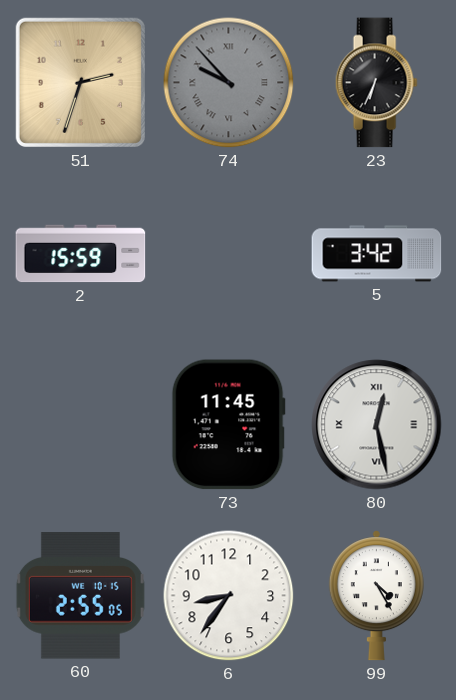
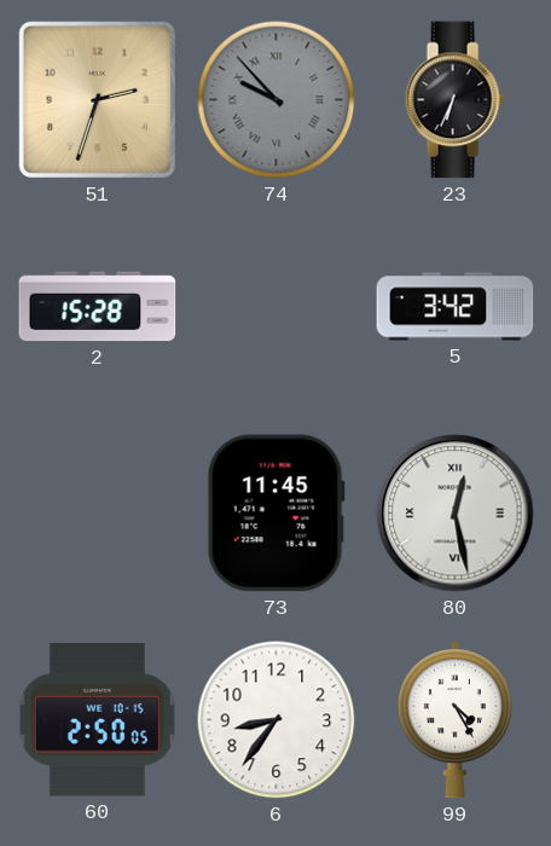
2: 15:59 -> 15:28 (98, 307)
60: 2:55 -> 2:50 (97, 720)
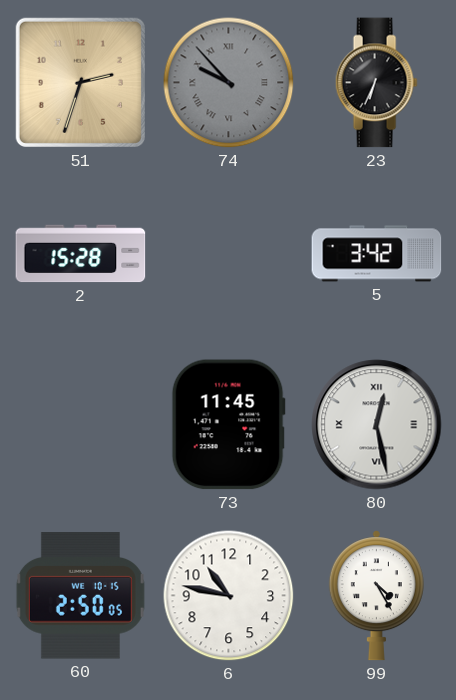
6: 8:36 -> 10:47 (229, 596)
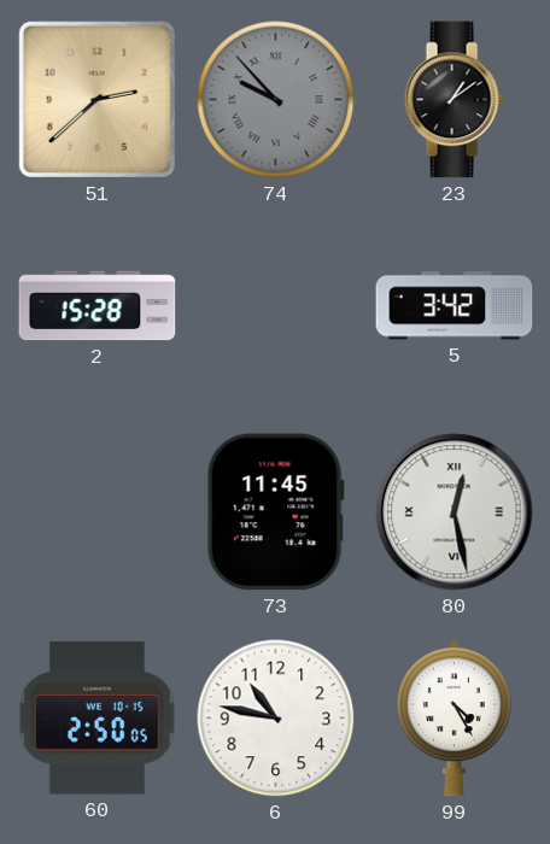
51: 2:33 -> 2:38 (96, 99)
23: 6:34 -> 1:09 (454, 100)
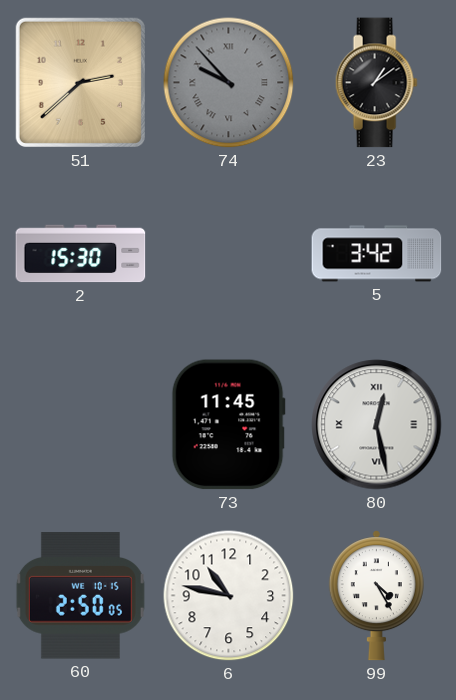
2: 15:28 -> 15:30 (81, 254)
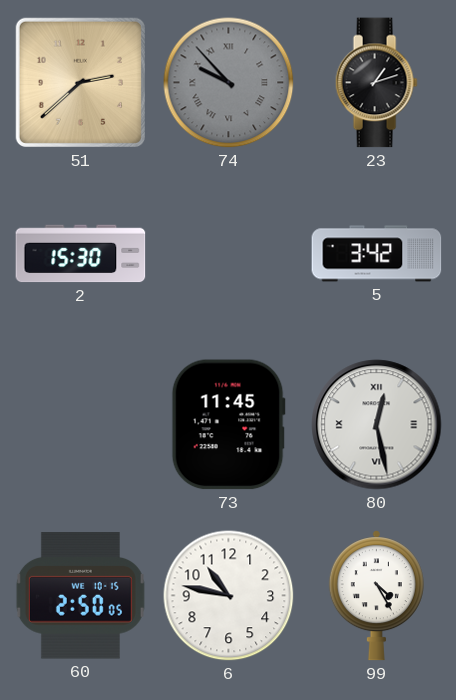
23: 1:09 -> 1:12 (376, 83)
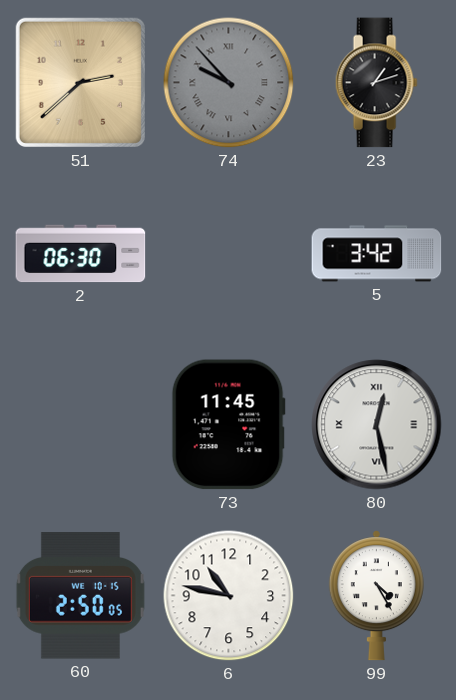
2: 15:30 -> 06:30 (81, 254)
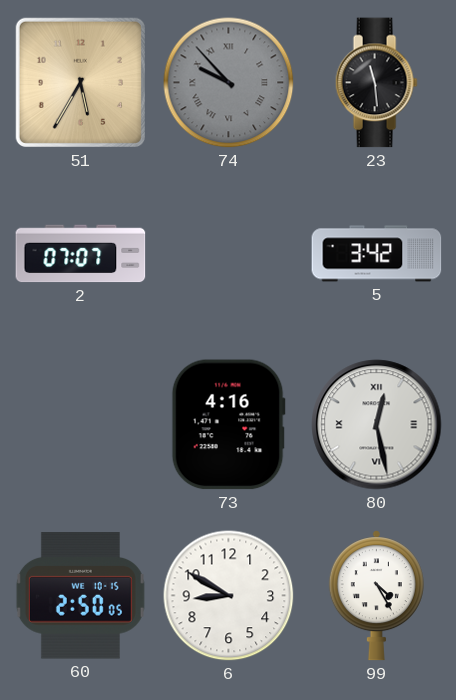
51: 2:38 -> 5:35 (80, 82)
23: 1:12 -> 11:29 (376, 83)
2: 06:30 -> 07:07 (81, 254)
73: 11:45 -> 4:16 (228, 425)
6: 10:47 -> 8:50 (229, 596)
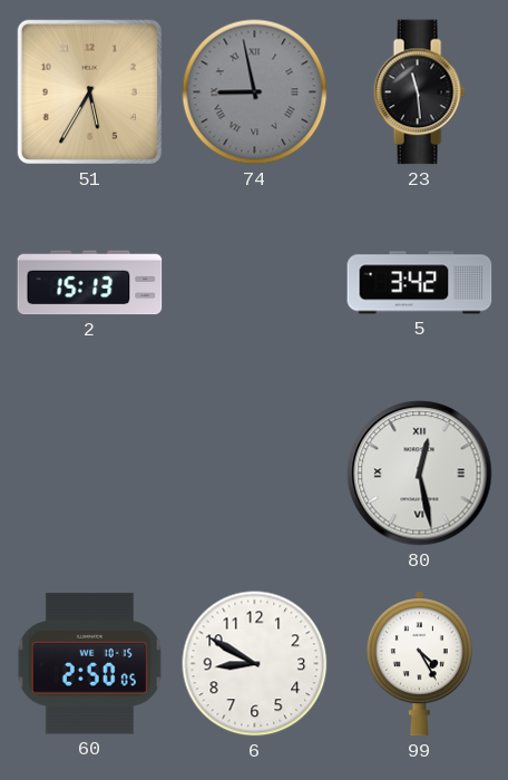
74: 9:53 -> 8:58 (255, 92)
2: 07:07 -> 15:13 (90, 283)
73: 4:16 -> none (228, 425)
